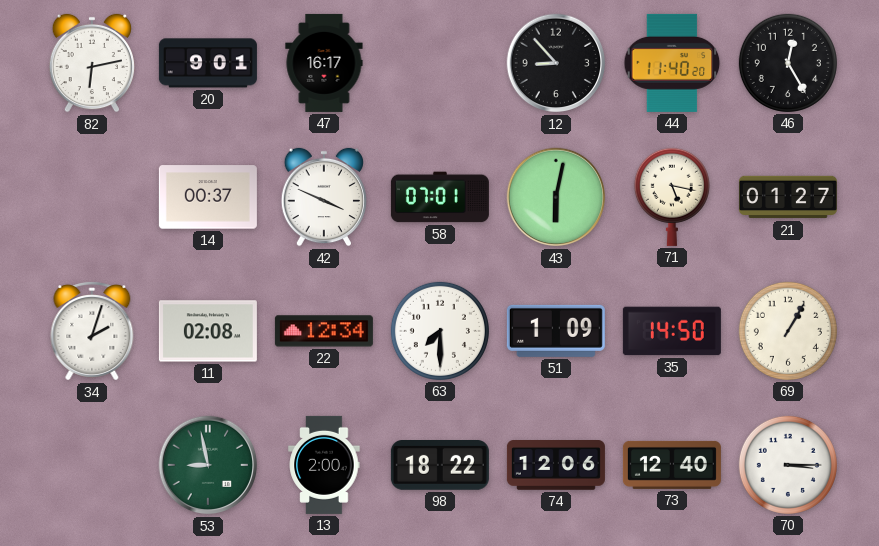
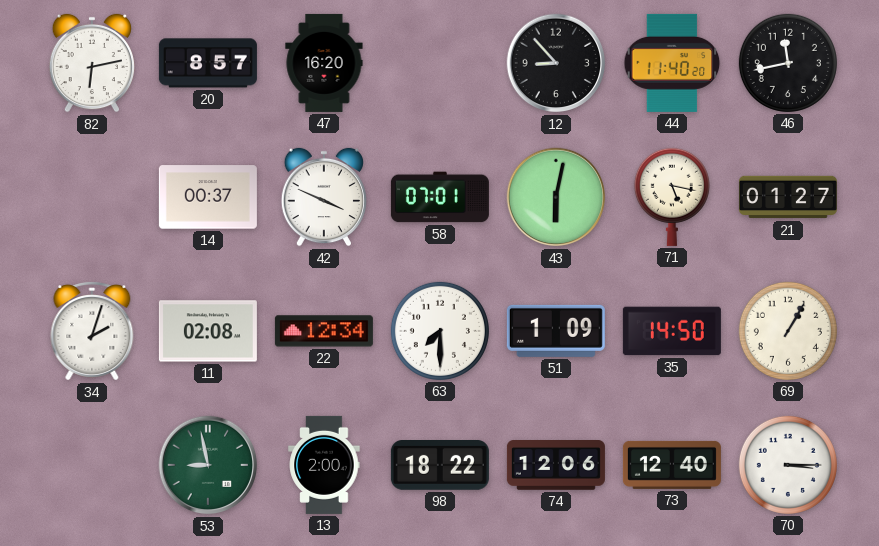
20: 9:01 -> 8:57 (208, 63)
47: 16:17 -> 16:20 (324, 63)
46: 12:25 -> 11:43 (788, 63)
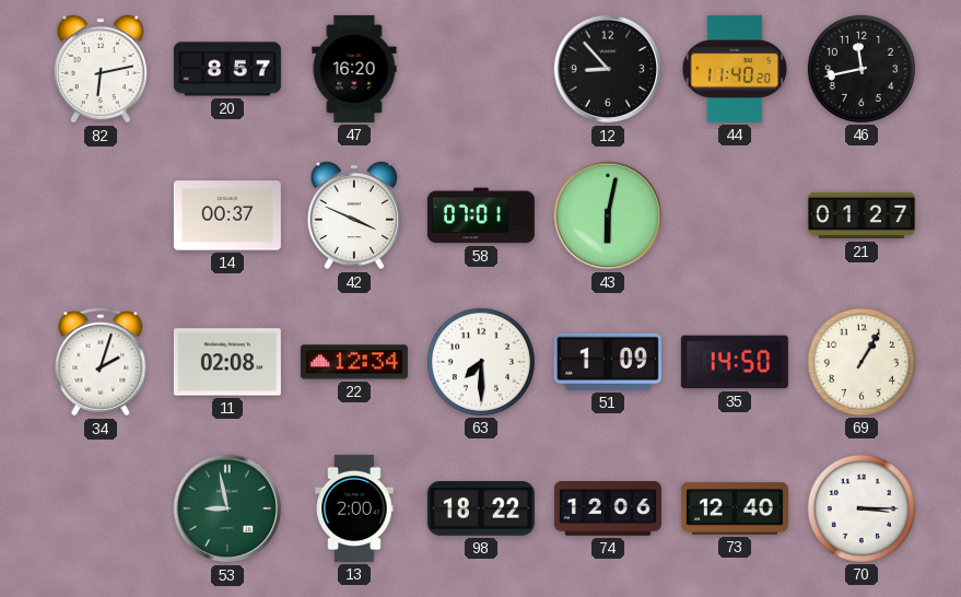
71: 5:17 -> none (672, 197)
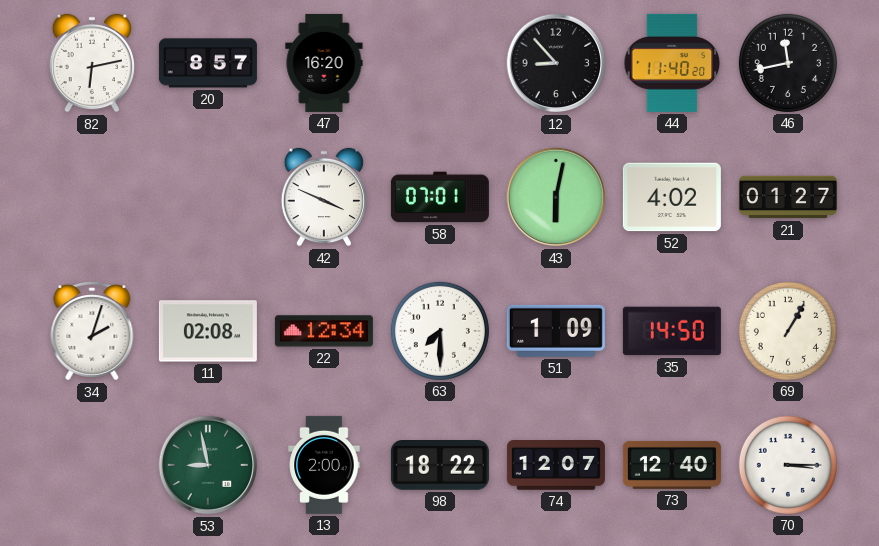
14: 00:37 -> none (227, 215)
52: none -> 4:02 (672, 197)
74: 12:06 -> 12:07 (556, 466)
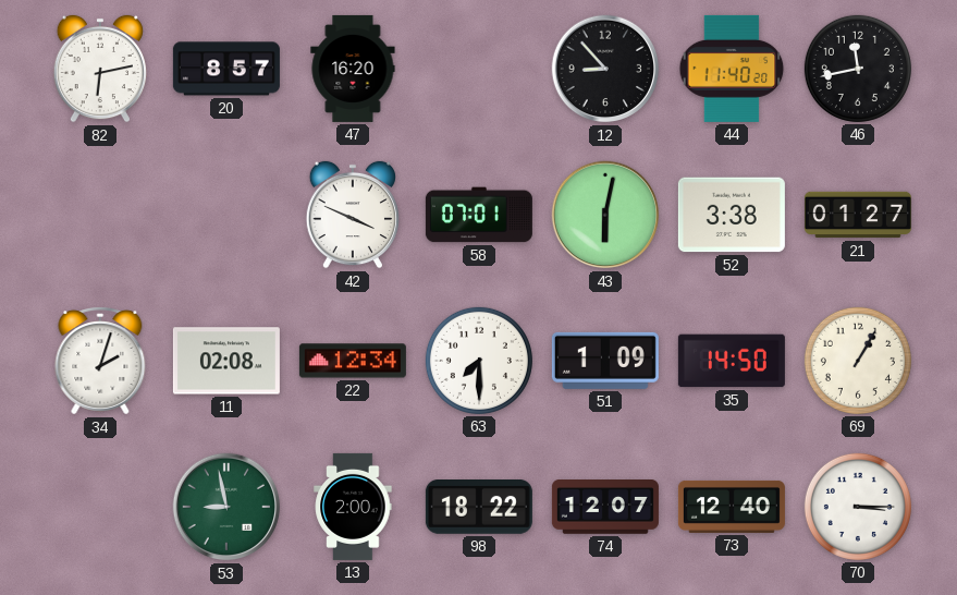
52: 4:02 -> 3:38 (732, 215)
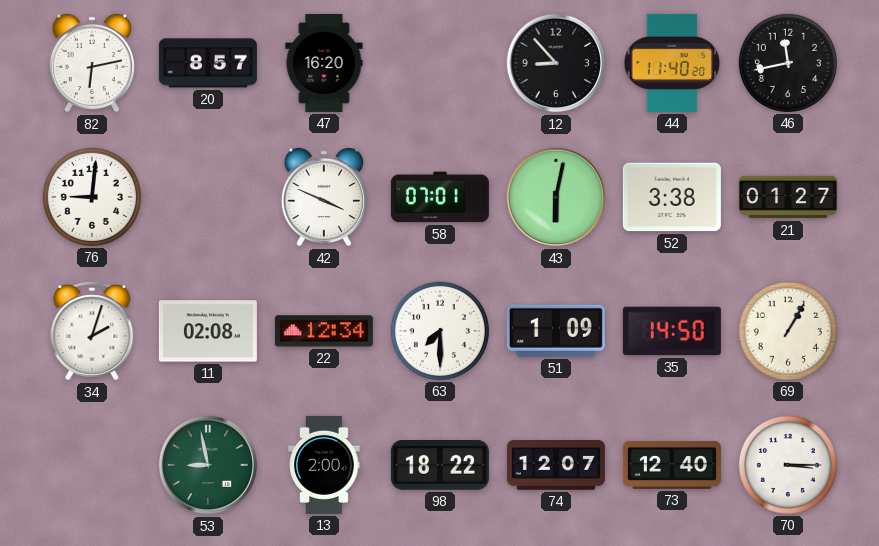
76: none -> 9:01 (92, 197)
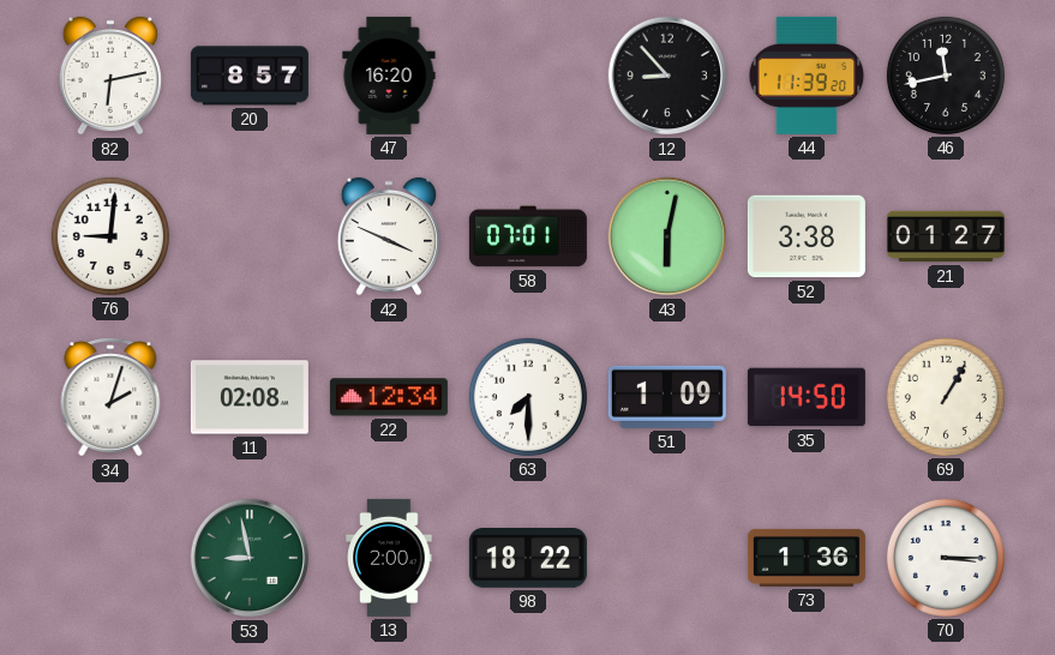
44: 11:40 -> 11:39 (807, 76)
74: 12:07 -> none (556, 466)
73: 12:40 -> 1:36 (807, 558)
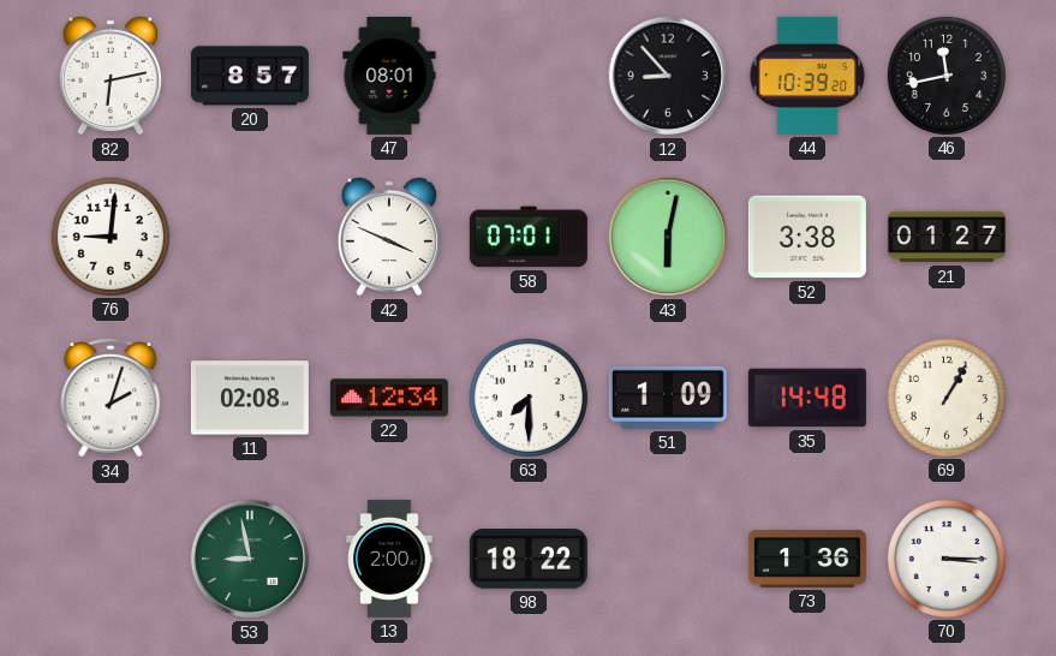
47: 16:20 -> 08:01 (389, 76)
44: 11:39 -> 10:39 (807, 76)
35: 14:50 -> 14:48 (807, 398)
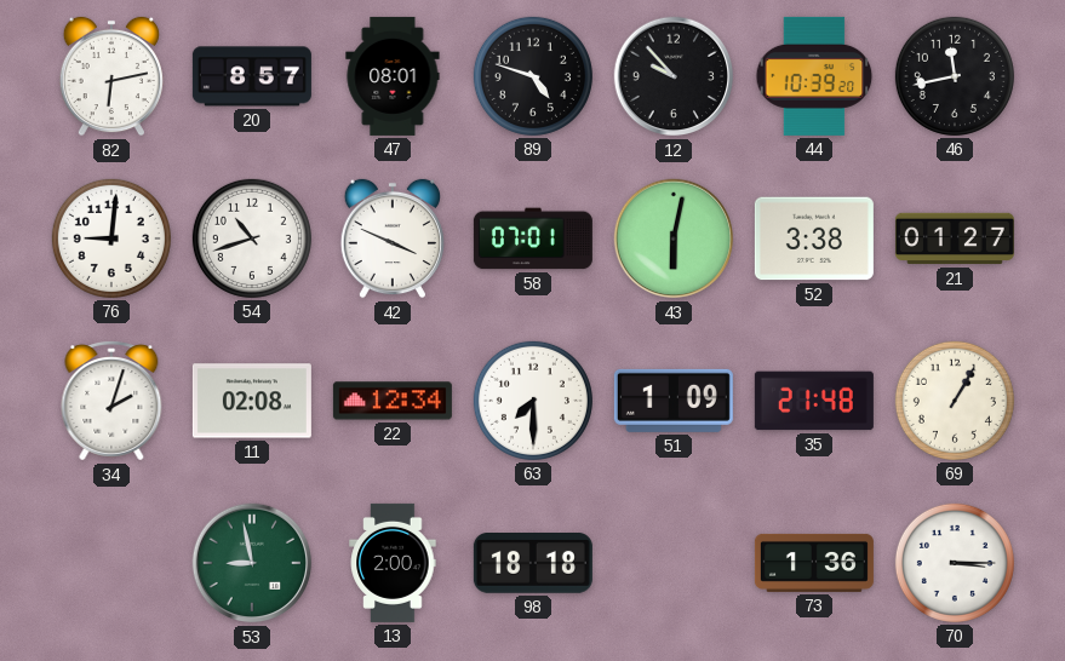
89: none -> 4:48 (533, 76)
12: 8:53 -> 9:53 (674, 76)
54: none -> 10:42 (252, 238)
35: 14:48 -> 21:48 (814, 401)
98: 18:22 -> 18:18 (533, 564)
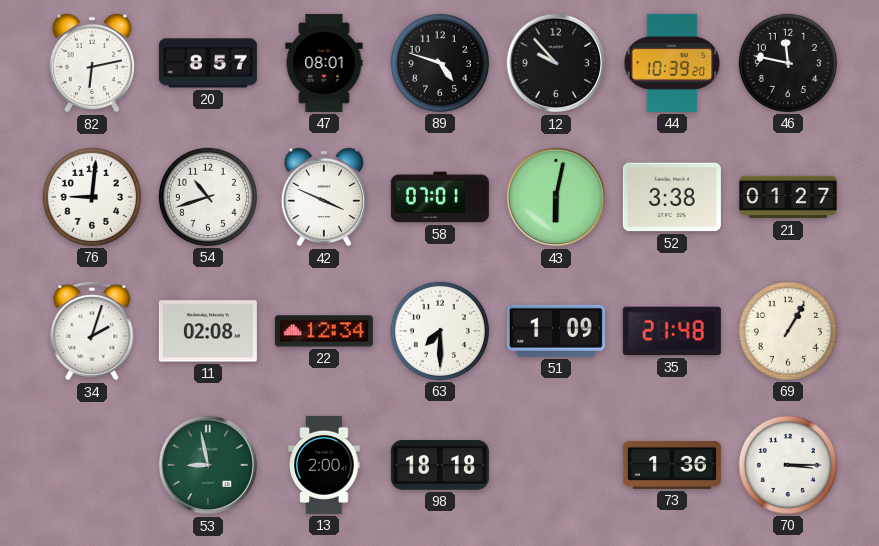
46: 11:43 -> 11:47 (788, 63)
